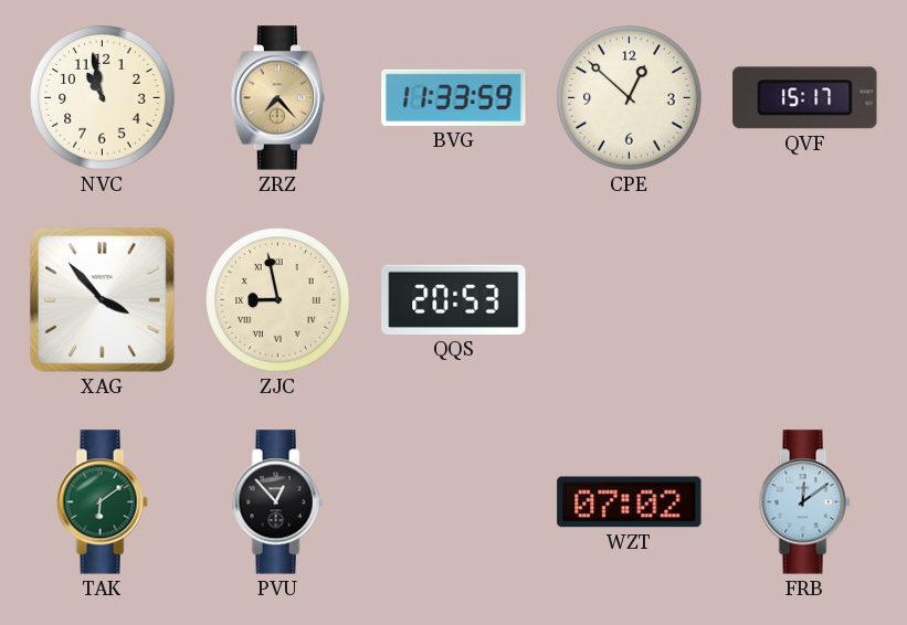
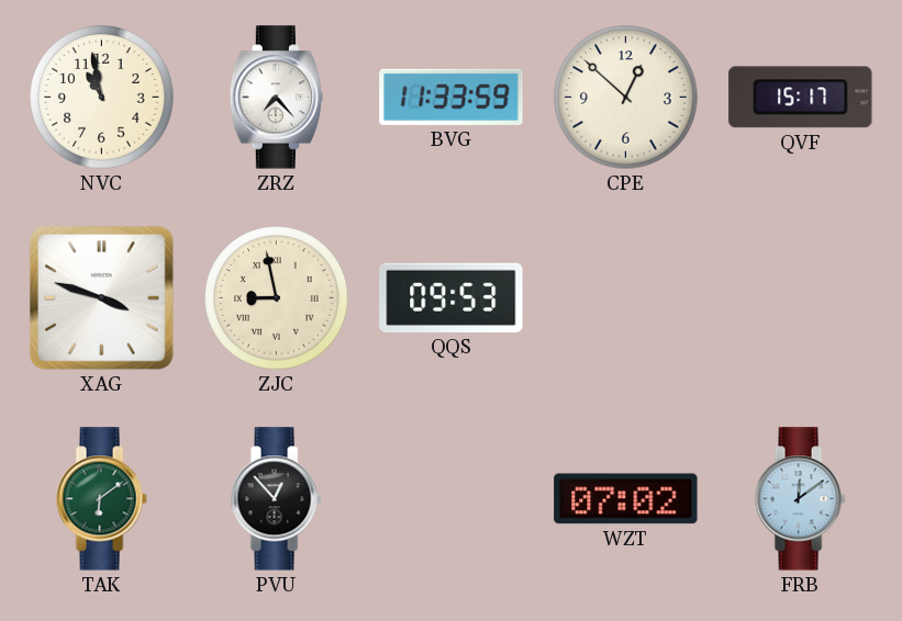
ZRZ dial: champagne -> white (276, 98)
XAG: 3:53 -> 3:48 (101, 297)
QQS: 20:53 -> 09:53 (452, 297)
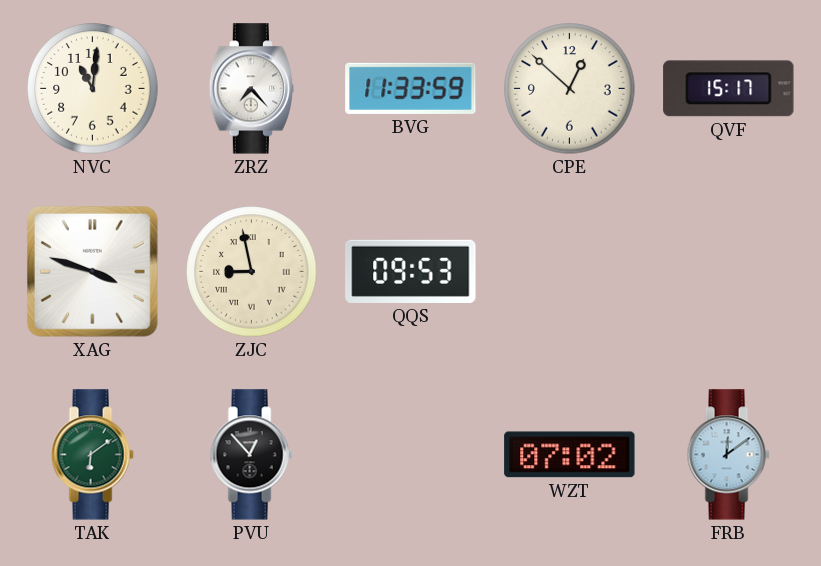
NVC: 10:58 -> 11:01 (93, 89)
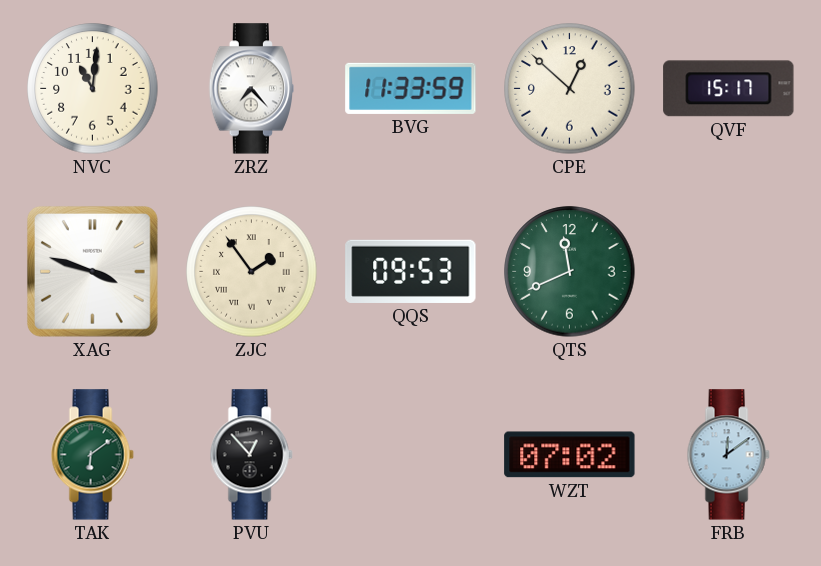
ZJC: 8:58 -> 1:54 (252, 272)
QTS: none -> 11:41 (570, 272)
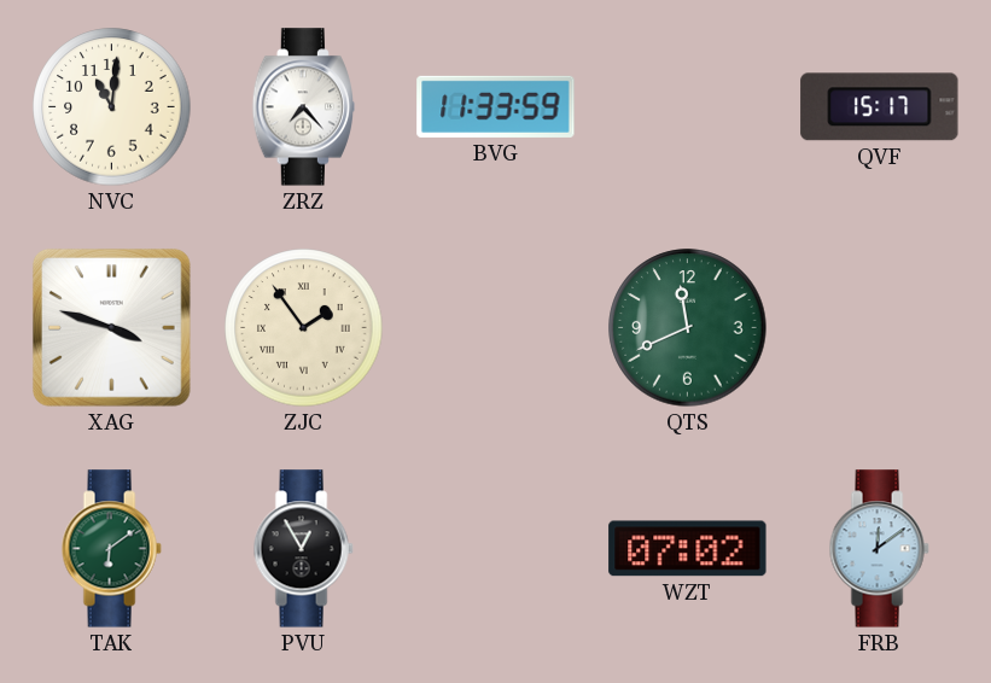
CPE: 12:52 -> none (570, 89)
QQS: 09:53 -> none (411, 271)
PVU: 12:53 -> 12:55 (303, 549)
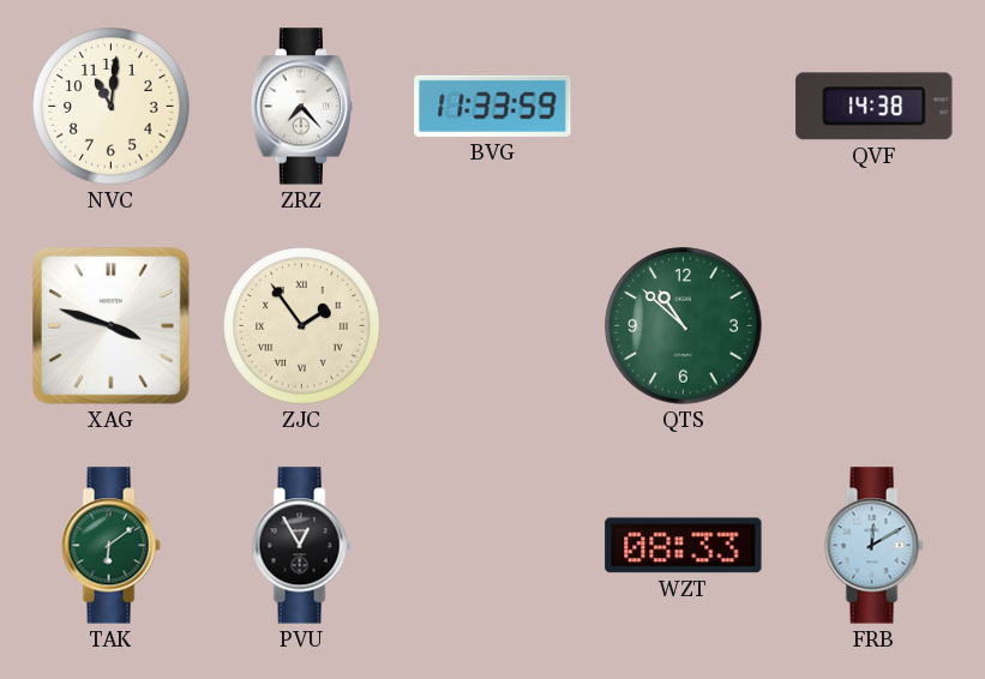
QVF: 15:17 -> 14:38 (875, 107)
QTS: 11:41 -> 10:52 (684, 326)
WZT: 07:02 -> 08:33 (684, 546)
FRB: 12:09 -> 12:10 (873, 546)
